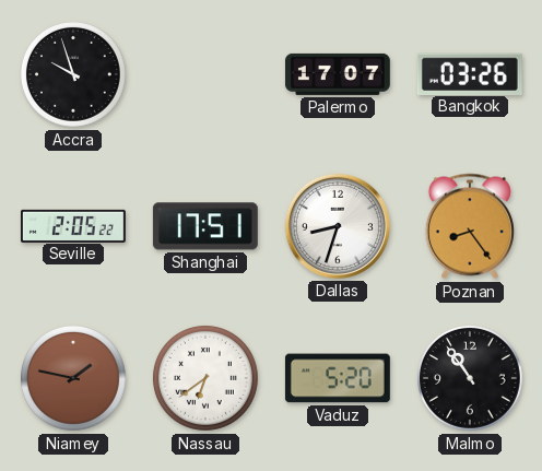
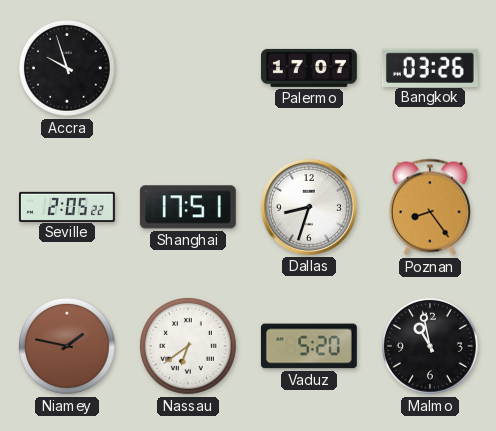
Malmo: 10:54 -> 10:58 (430, 346)
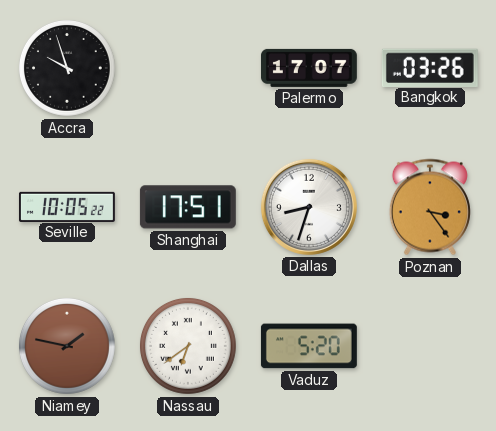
Seville: 2:05 -> 10:05 (67, 206)
Poznan: 8:24 -> 3:24 (430, 207)
Malmo: 10:58 -> none (430, 346)
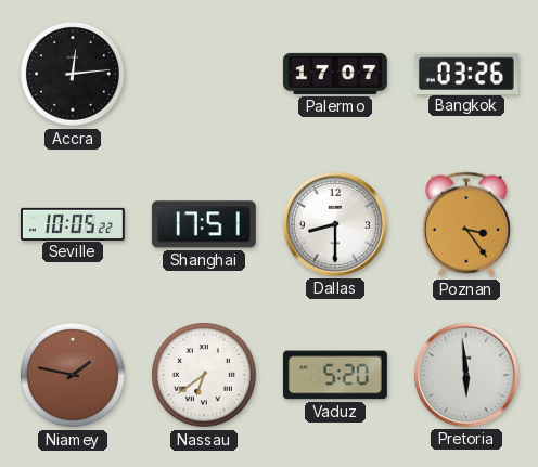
Accra: 9:57 -> 12:14 (73, 74)
Dallas: 8:33 -> 8:30 (335, 224)
Pretoria: none -> 5:59 (466, 375)
